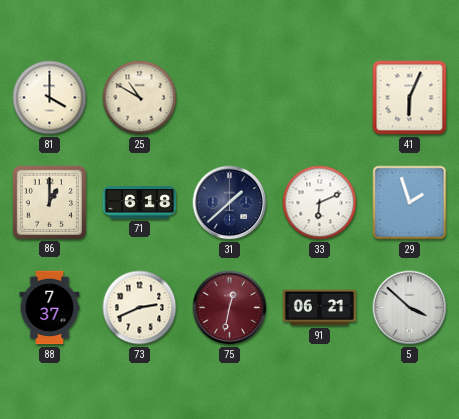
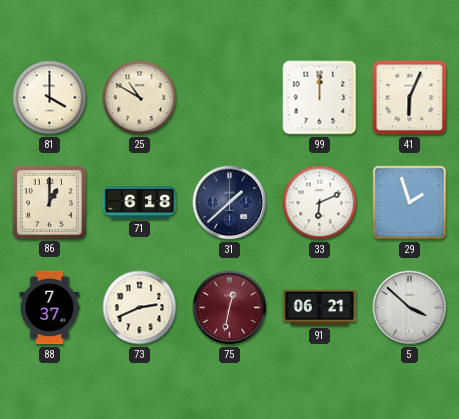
99: none -> 12:00 (320, 98)
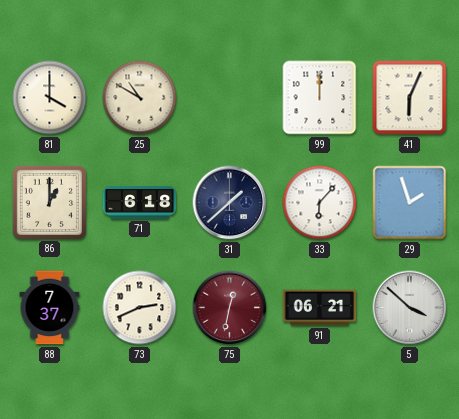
33: 6:11 -> 6:07 (320, 203)
